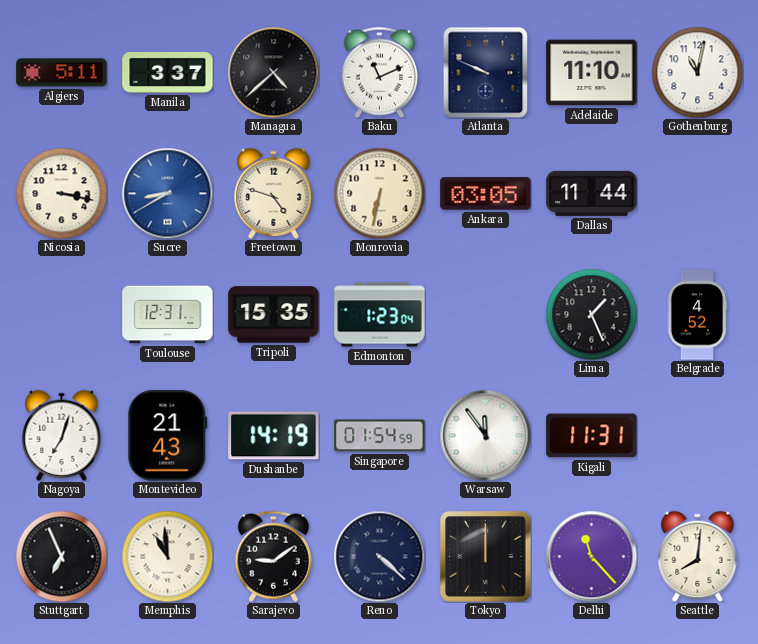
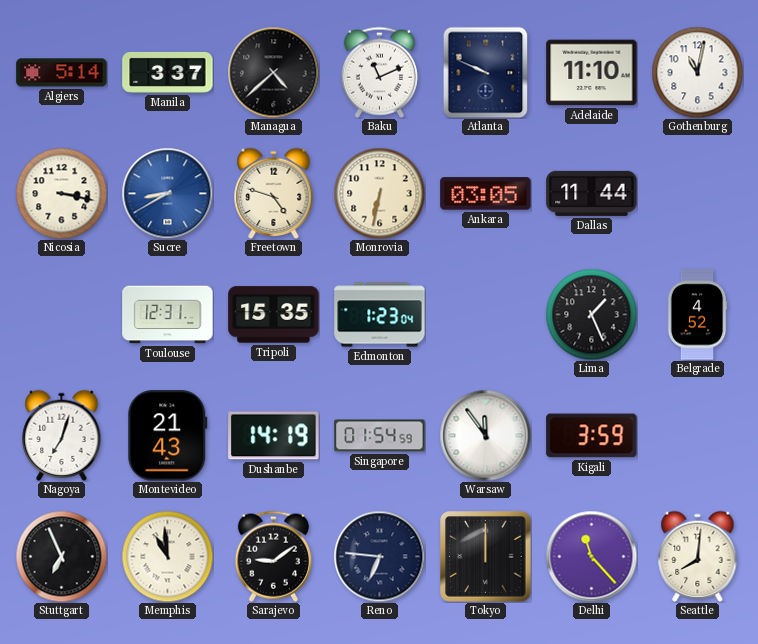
Algiers: 5:11 -> 5:14 (62, 73)
Kigali: 11:31 -> 3:59 (592, 436)
Reno: 4:22 -> 6:46 (379, 556)
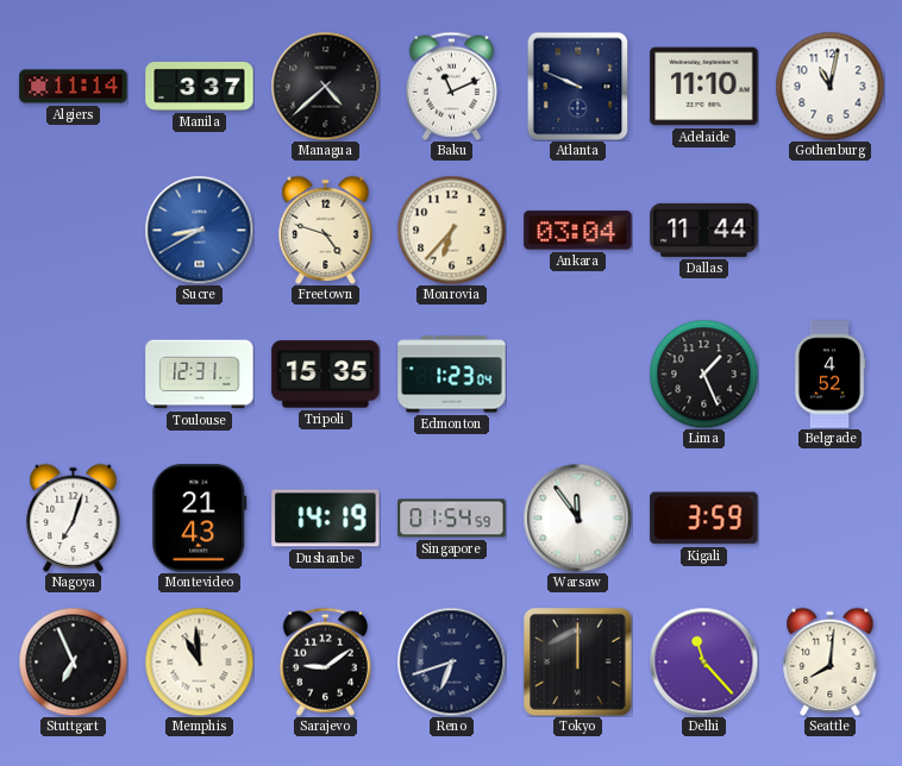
Algiers: 5:14 -> 11:14 (74, 87)
Nicosia: 3:17 -> none (61, 193)
Monrovia: 6:32 -> 6:37 (451, 230)
Ankara: 03:05 -> 03:04 (578, 231)
Reno: 6:46 -> 6:42 (451, 661)
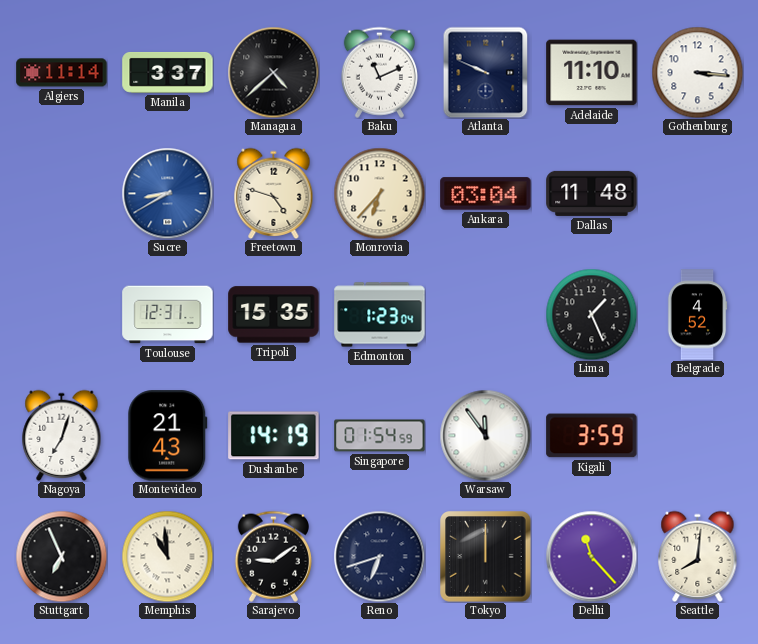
Gothenburg: 11:02 -> 3:16 (697, 72)
Dallas: 11:44 -> 11:48 (592, 193)
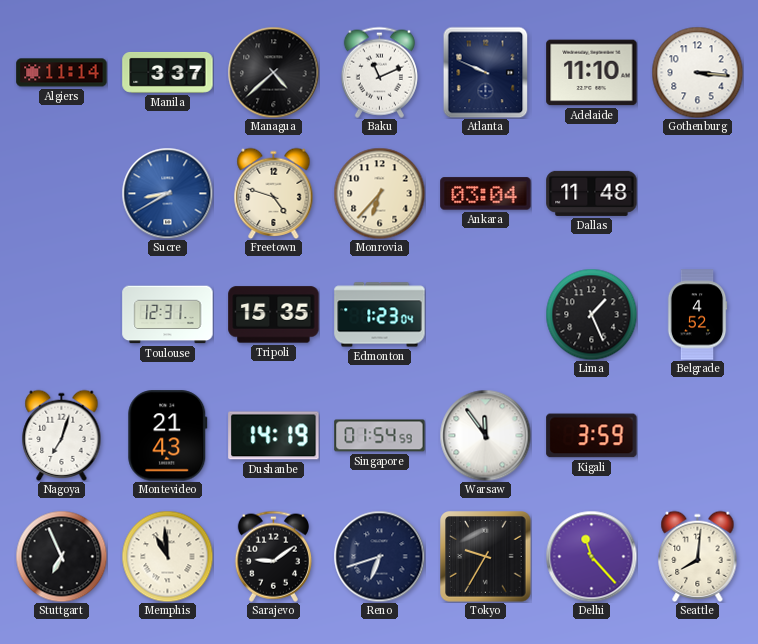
Tokyo: 12:00 -> 9:35 (486, 557)
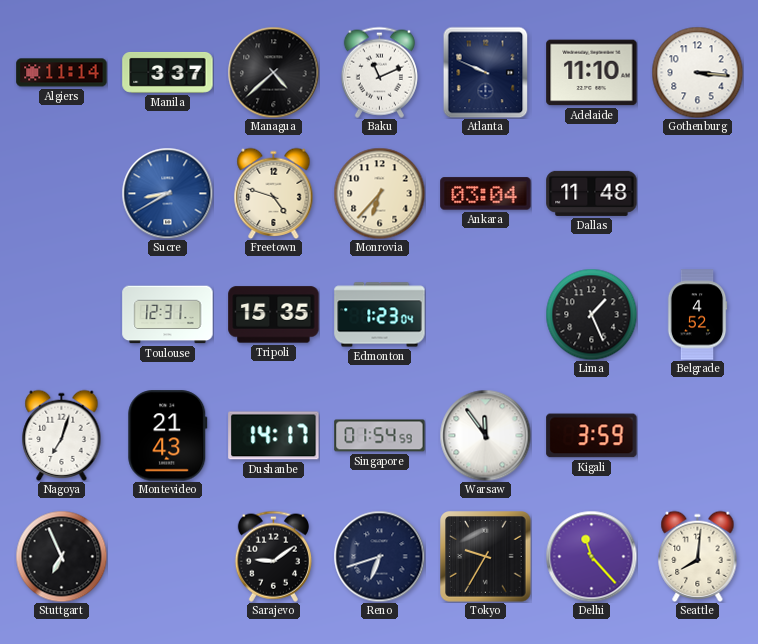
Dushanbe: 14:19 -> 14:17 (274, 436)
Memphis: 10:59 -> none (167, 556)
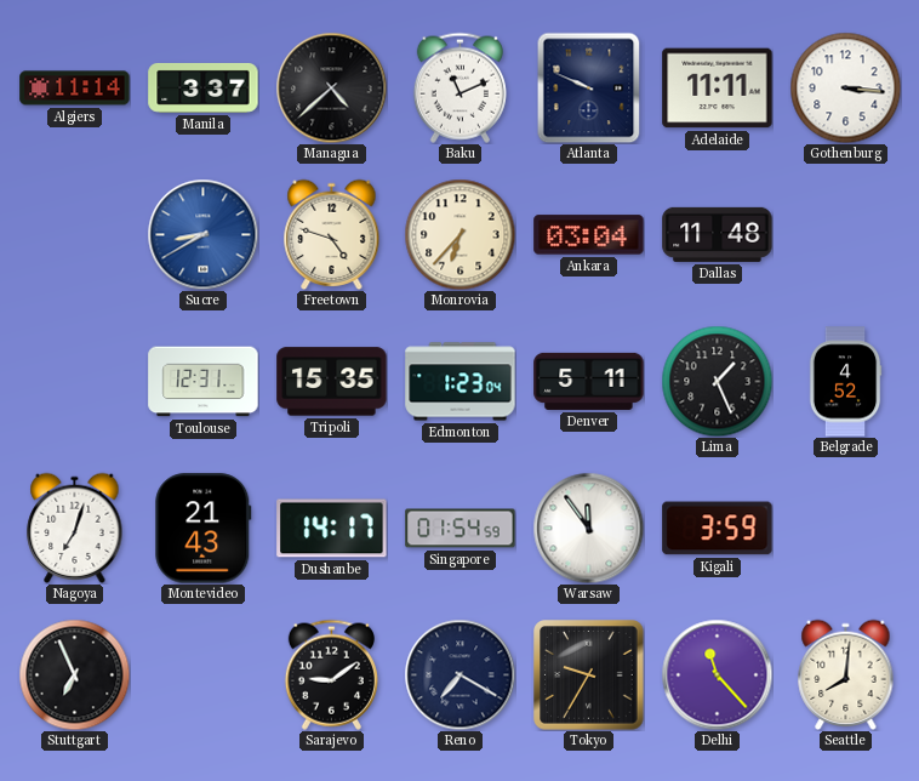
Adelaide: 11:10 -> 11:11 (718, 89)
Denver: none -> 5:11 (589, 381)
Reno: 6:42 -> 7:20 (459, 674)
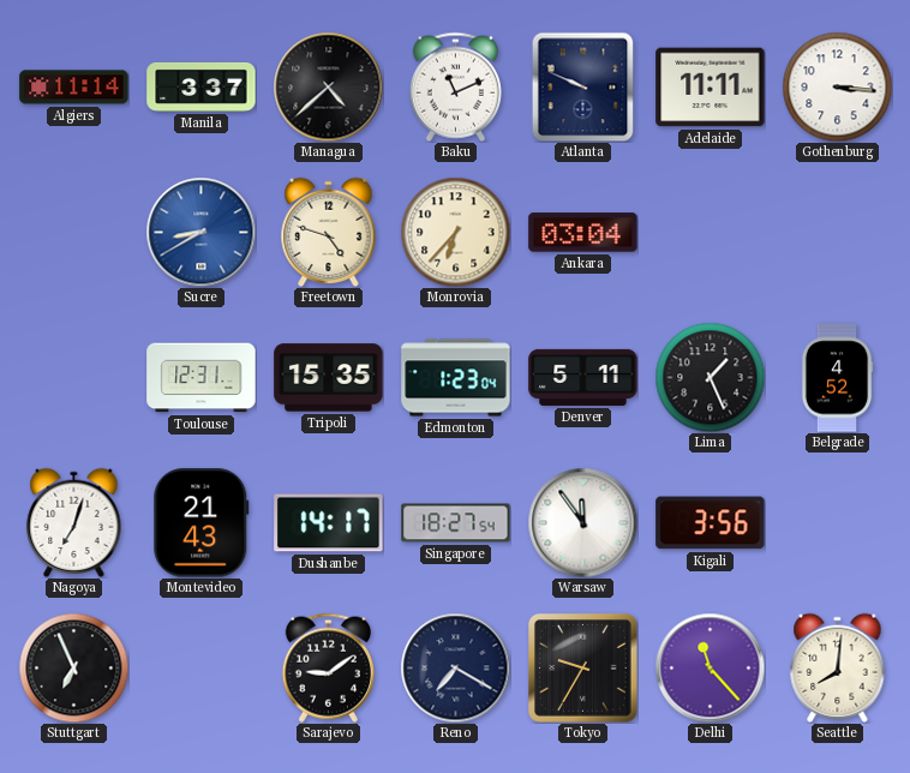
Dallas: 11:48 -> none (718, 234)
Singapore: 01:54 -> 18:27 (456, 523)
Kigali: 3:59 -> 3:56 (711, 523)
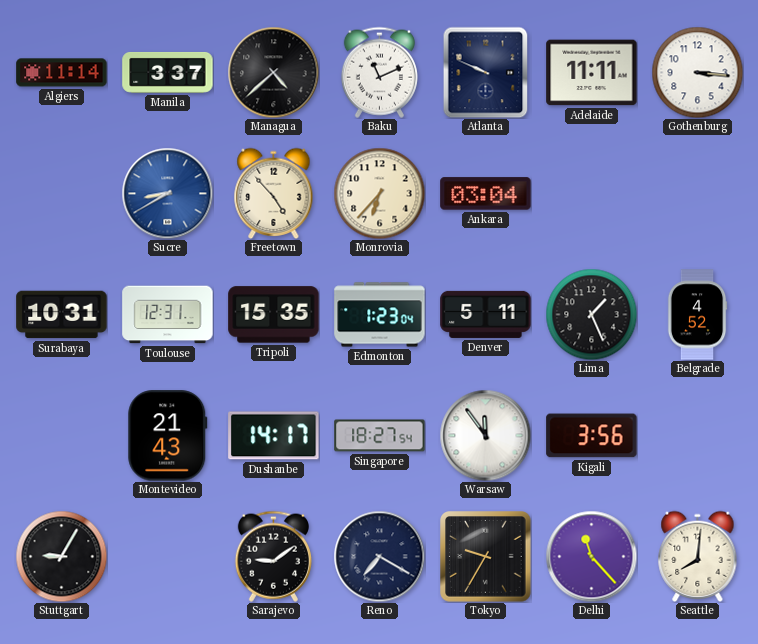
Freetown: 4:48 -> 4:53 (274, 193)
Surabaya: none -> 10:31 (62, 315)
Nagoya: 7:03 -> none (74, 522)
Stuttgart: 6:56 -> 9:05 (61, 556)
